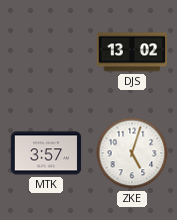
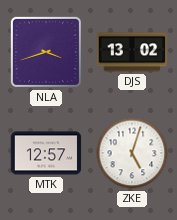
NLA: none -> 3:42 (46, 52)
MTK: 3:57 -> 12:57 (46, 153)
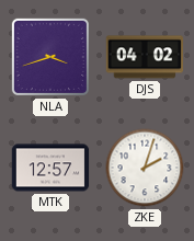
DJS: 13:02 -> 04:02 (145, 57)
ZKE: 5:03 -> 2:03 (145, 168)
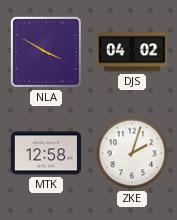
NLA: 3:42 -> 3:50 (46, 52)
MTK: 12:57 -> 12:58 (46, 153)
